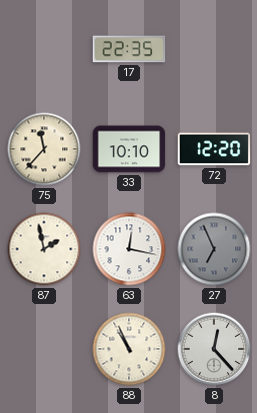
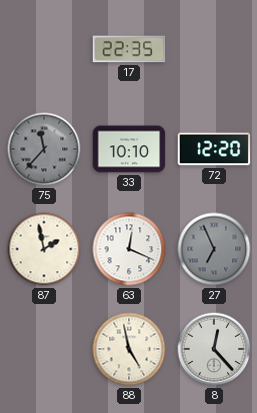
75 dial: cream -> grey (44, 149)
63: 12:17 -> 12:19 (129, 249)
88: 10:56 -> 4:58 (129, 349)
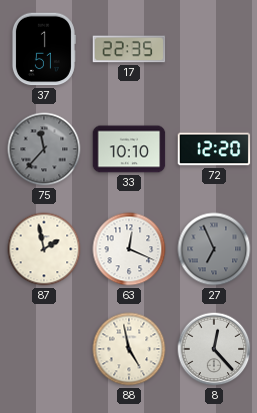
37: none -> 1:51 (43, 49)
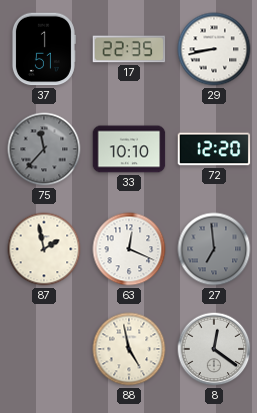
29: none -> 8:43 (214, 49)
27: 6:56 -> 6:59 (214, 249)
8: 12:23 -> 12:21 (214, 349)
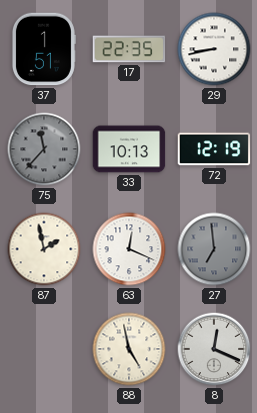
33: 10:10 -> 10:13 (129, 149)
72: 12:20 -> 12:19 (214, 149)
8: 12:21 -> 12:19 (214, 349)
